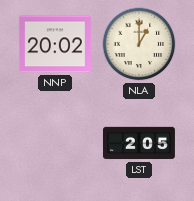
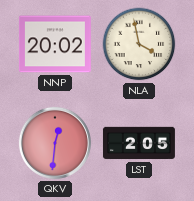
NLA: 1:00 -> 3:58 (139, 44)
QKV: none -> 12:31 (55, 143)
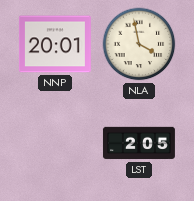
NNP: 20:02 -> 20:01 (55, 44)
QKV: 12:31 -> none (55, 143)
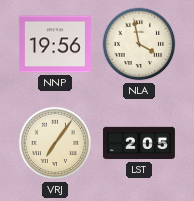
NNP: 20:01 -> 19:56 (55, 44)
VRJ: none -> 7:06 (55, 143)
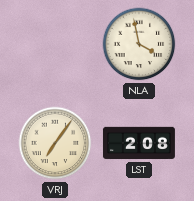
NNP: 19:56 -> none (55, 44)
LST: 2:05 -> 2:08 (139, 143)
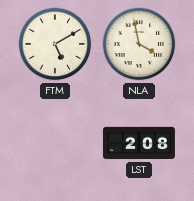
FTM: none -> 5:10 (55, 44)
VRJ: 7:06 -> none (55, 143)
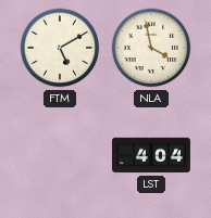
LST: 2:08 -> 4:04 (151, 155)
